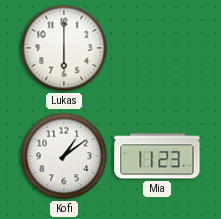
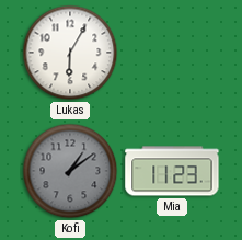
Lukas: 6:00 -> 6:05 (70, 53)
Kofi dial: white -> grey (70, 171)
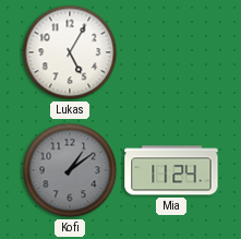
Lukas: 6:05 -> 5:05 (70, 52)
Mia: 11:23 -> 11:24 (171, 170)
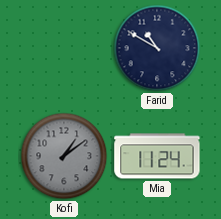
Lukas: 5:05 -> none (70, 52)
Farid: none -> 10:50 (157, 48)
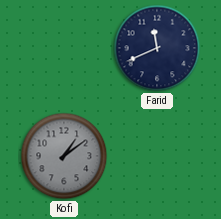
Farid: 10:50 -> 11:41 (157, 48)
Mia: 11:24 -> none (157, 156)
